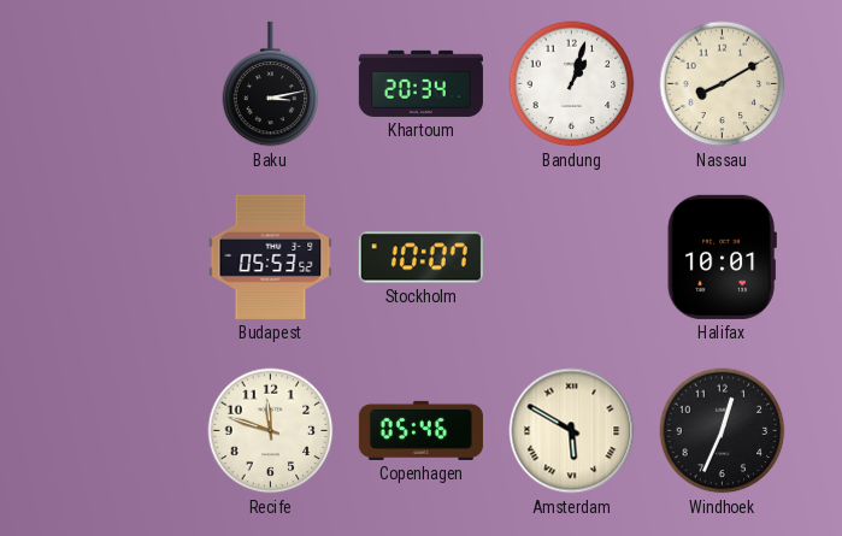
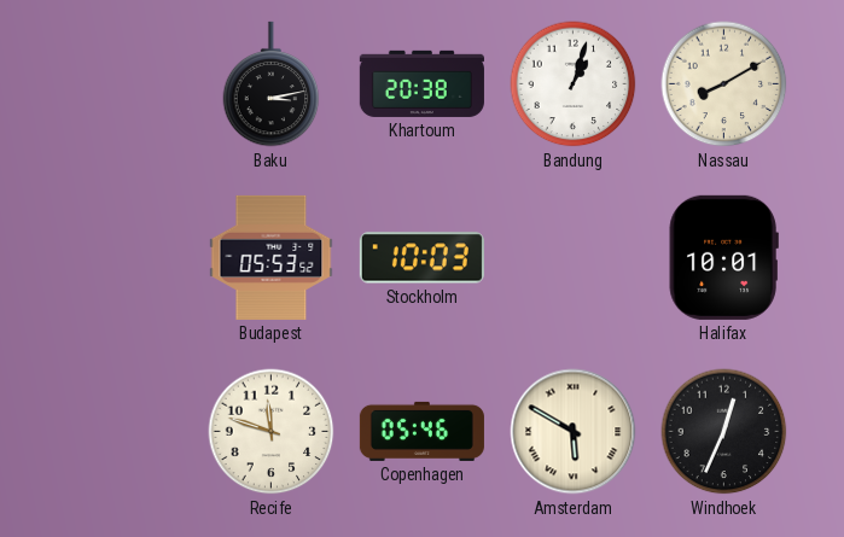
Khartoum: 20:34 -> 20:38 (421, 83)
Stockholm: 10:07 -> 10:03 (421, 258)
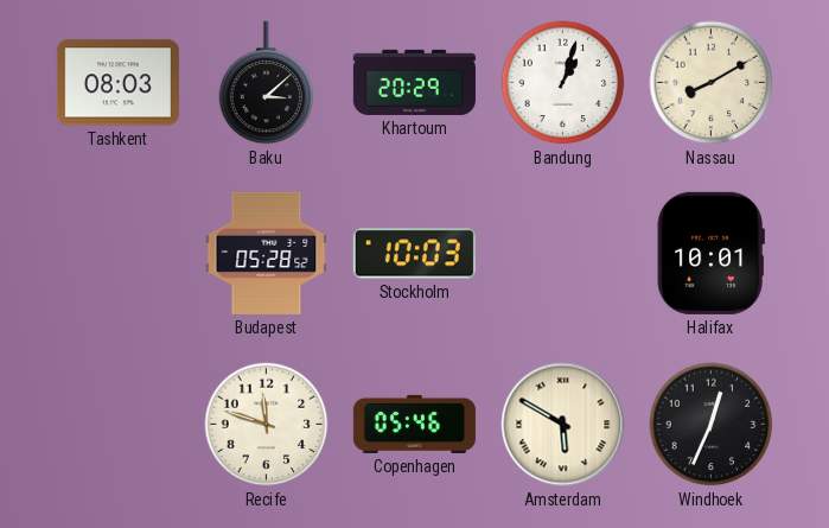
Tashkent: none -> 08:03 (117, 83)
Baku: 3:13 -> 3:08 (267, 83)
Khartoum: 20:38 -> 20:29 (414, 82)
Budapest: 05:53 -> 05:28 (267, 253)
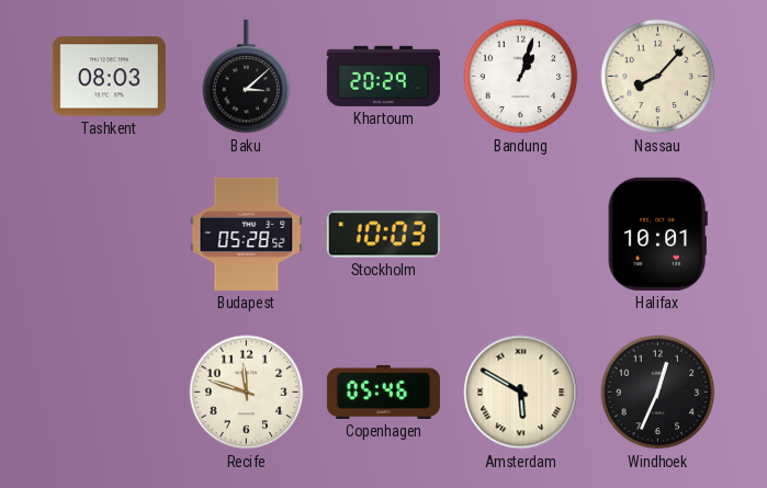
Nassau: 8:10 -> 8:07 (658, 77)
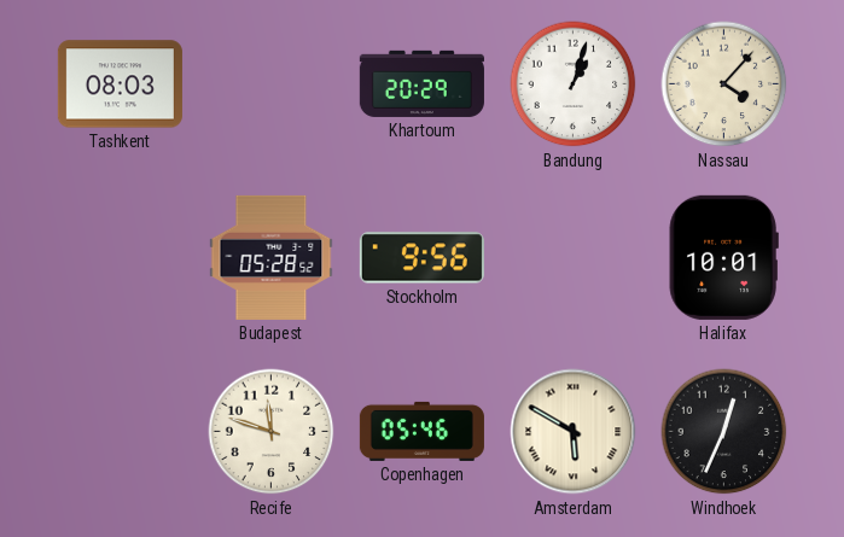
Baku: 3:08 -> none (247, 77)
Nassau: 8:07 -> 4:07 (724, 84)
Stockholm: 10:03 -> 9:56 (421, 258)
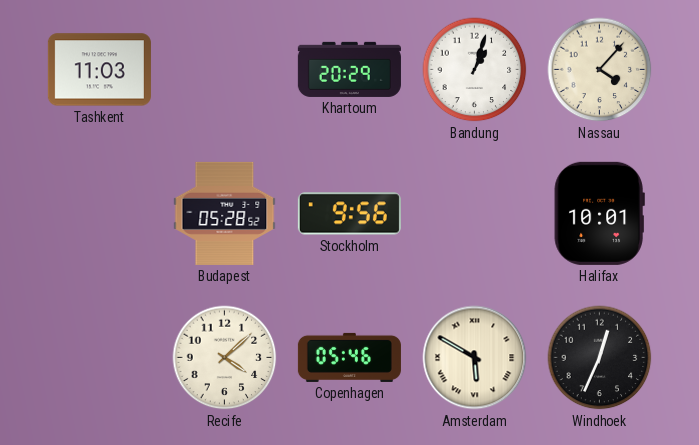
Tashkent: 08:03 -> 11:03 (99, 70)
Recife: 11:48 -> 4:08 (225, 358)
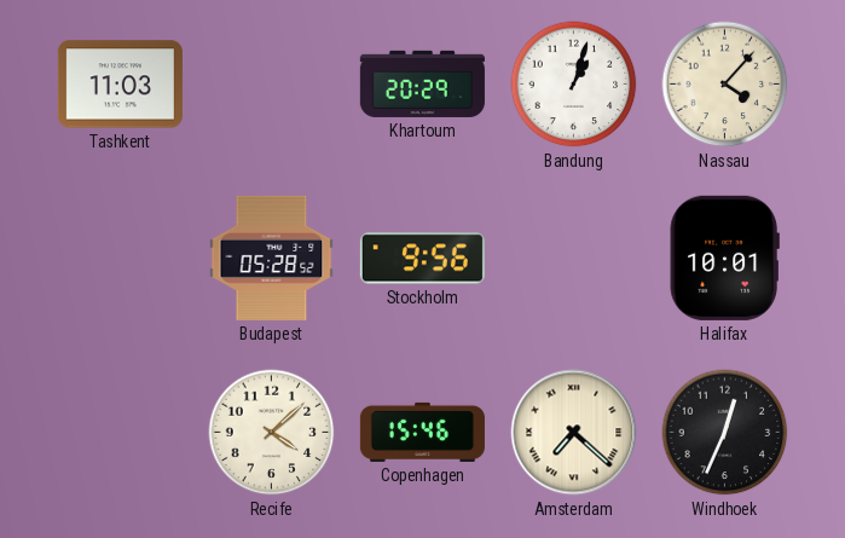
Copenhagen: 05:46 -> 15:46 (422, 432)
Amsterdam: 5:50 -> 7:22 (574, 433)
